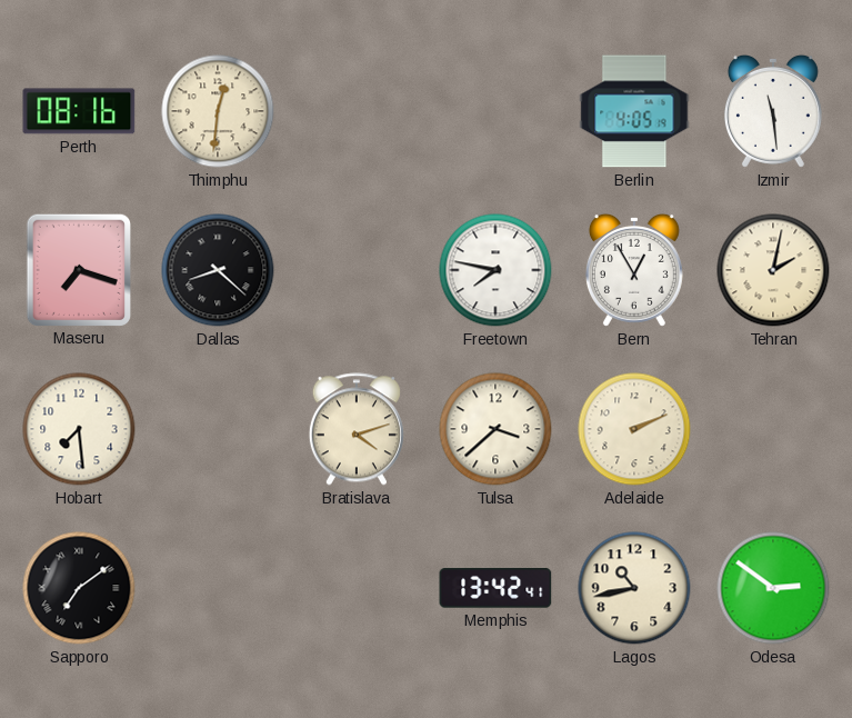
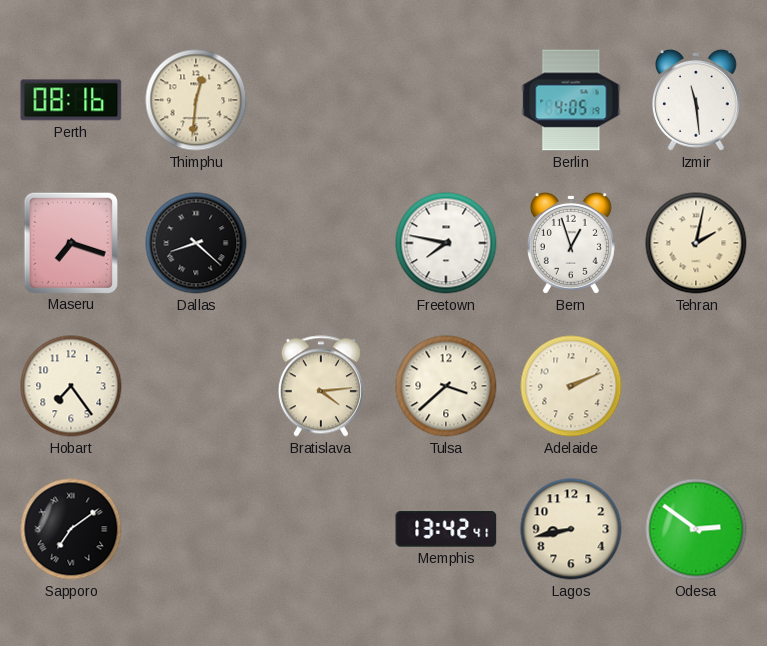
Bern: 12:55 -> 12:57 (571, 243)
Hobart: 7:29 -> 7:24 (71, 386)
Bratislava: 4:12 -> 4:14 (321, 386)
Lagos: 10:43 -> 8:43 (571, 529)
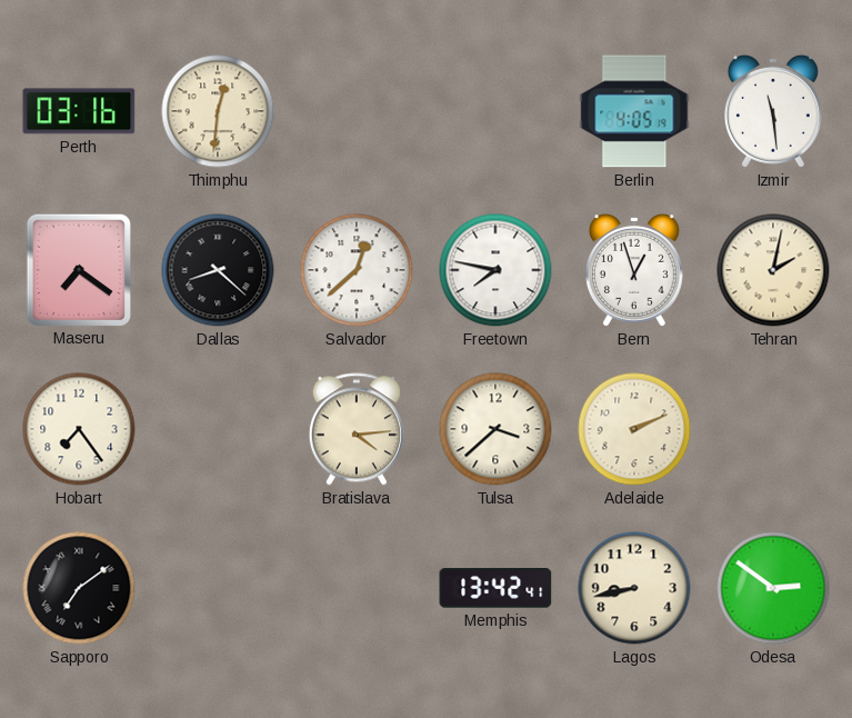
Perth: 08:16 -> 03:16 (79, 111)
Maseru: 7:18 -> 7:21 (78, 269)
Salvador: none -> 12:38 (357, 270)
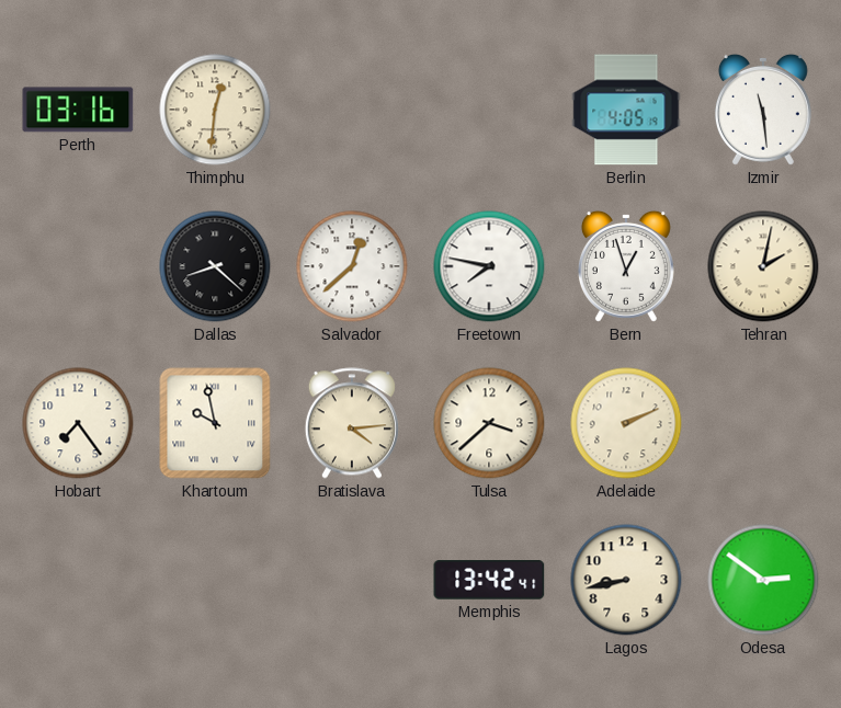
Maseru: 7:21 -> none (78, 269)
Khartoum: none -> 9:58 (215, 423)
Sapporo: 7:09 -> none (79, 588)
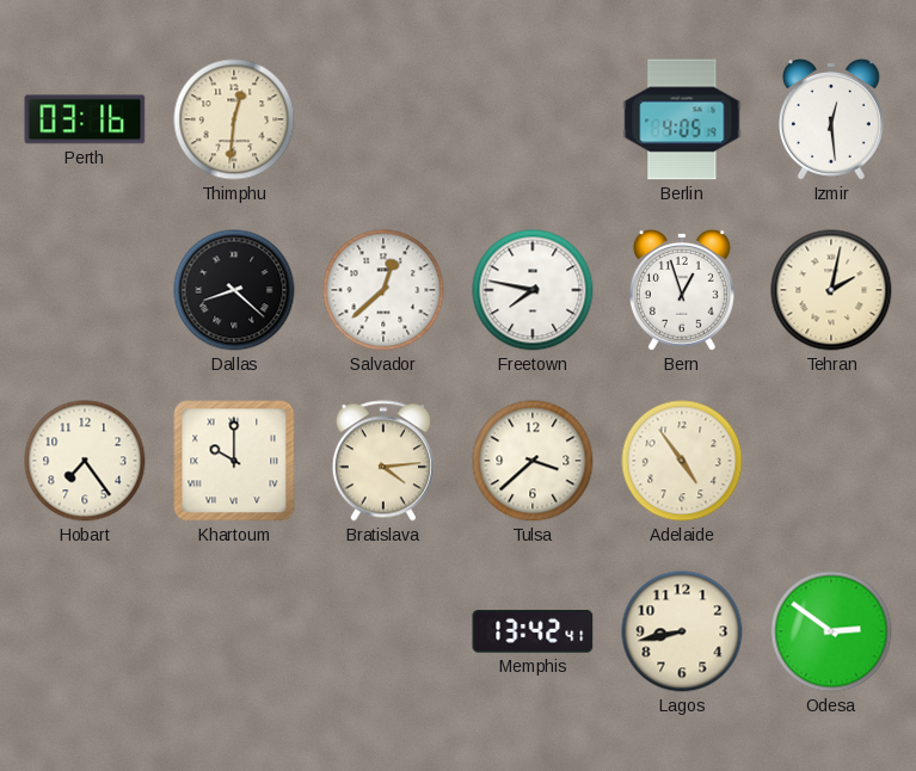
Izmir: 11:29 -> 12:29 (831, 119)
Khartoum: 9:58 -> 10:00 (234, 461)
Adelaide: 2:11 -> 4:54 (682, 461)
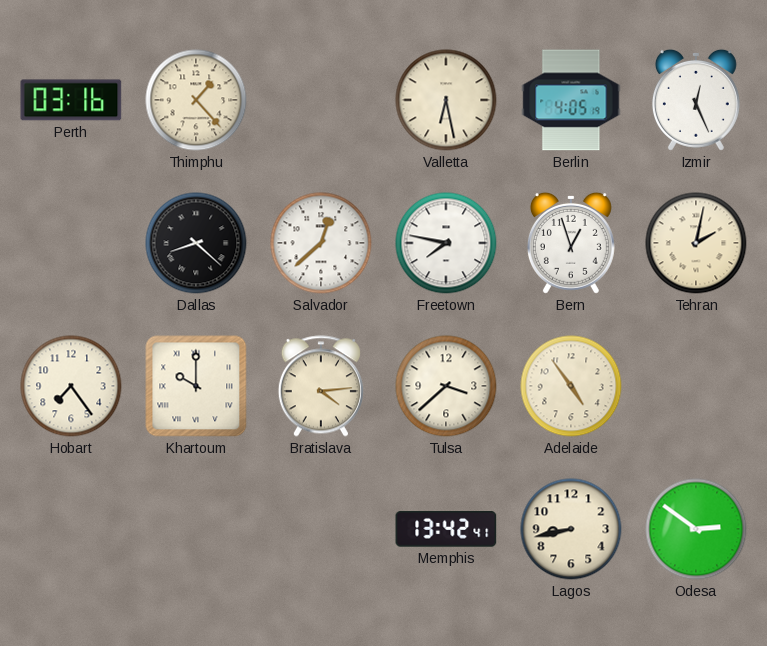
Thimphu: 12:31 -> 1:23 (196, 100)
Valletta: none -> 6:28 (446, 100)
Izmir: 12:29 -> 12:26 (696, 100)
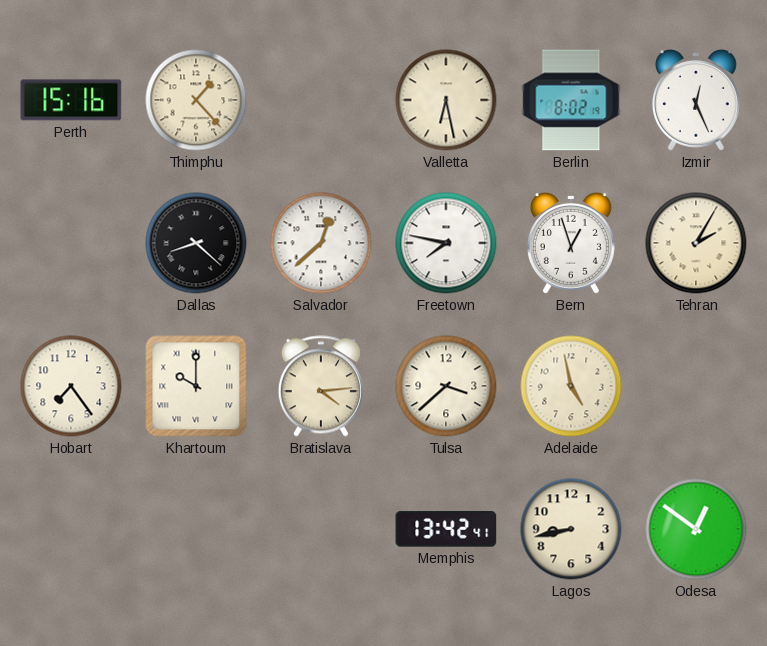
Perth: 03:16 -> 15:16 (71, 100)
Berlin: 4:05 -> 8:02 (571, 100)
Tehran: 2:02 -> 2:05 (696, 243)
Adelaide: 4:54 -> 4:58 (571, 386)
Odesa: 2:51 -> 12:51 (696, 529)
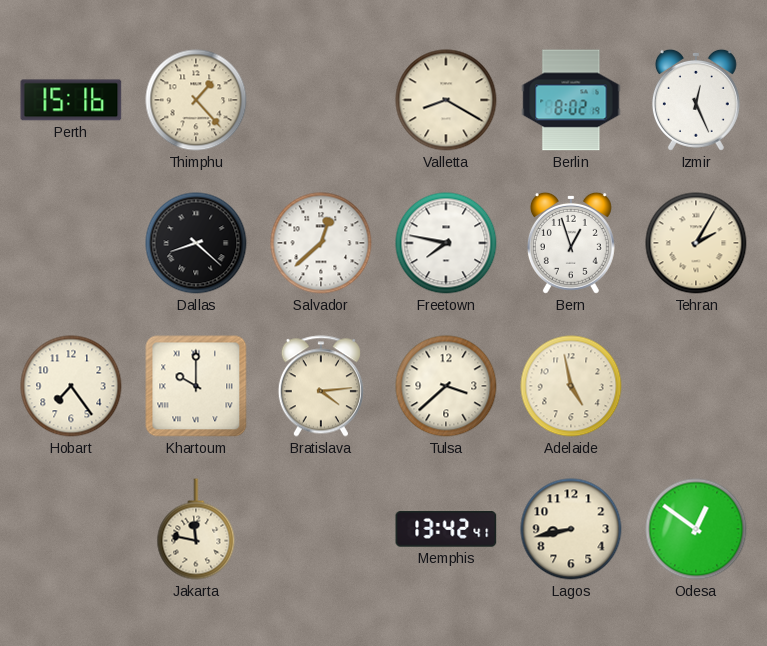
Valletta: 6:28 -> 8:20 (446, 100)
Jakarta: none -> 11:47 (196, 529)
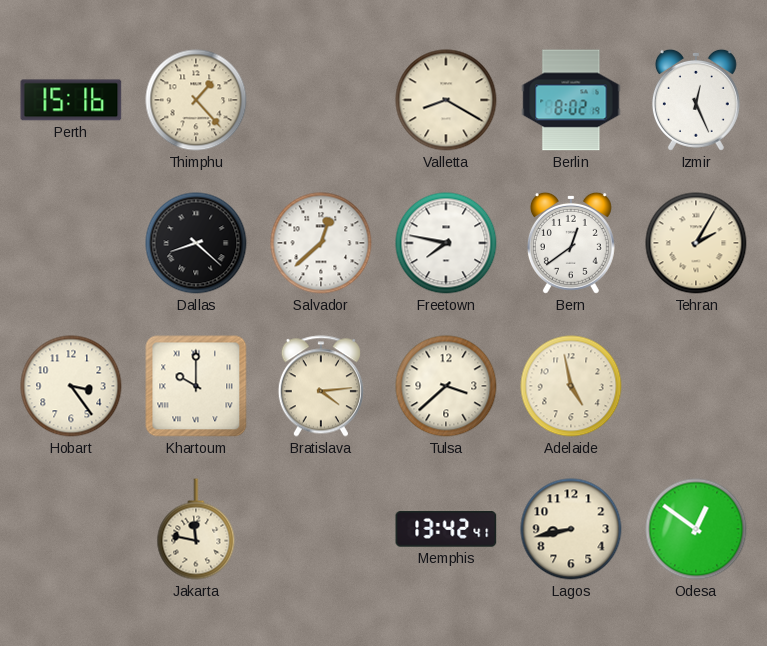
Bern: 12:57 -> 12:39 (571, 243)
Hobart: 7:24 -> 3:24 (71, 386)
